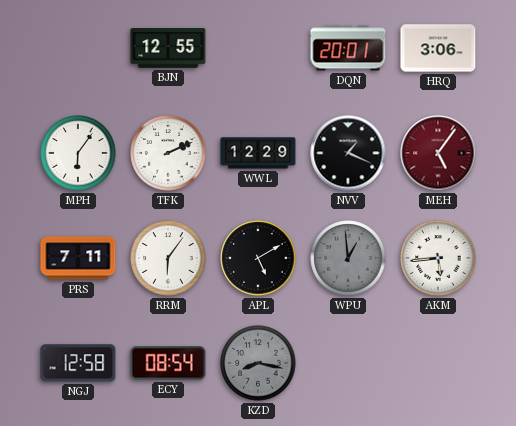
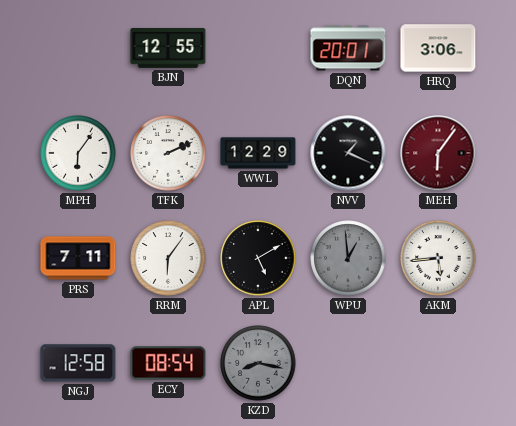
MEH: 5:06 -> 6:06 (438, 153)
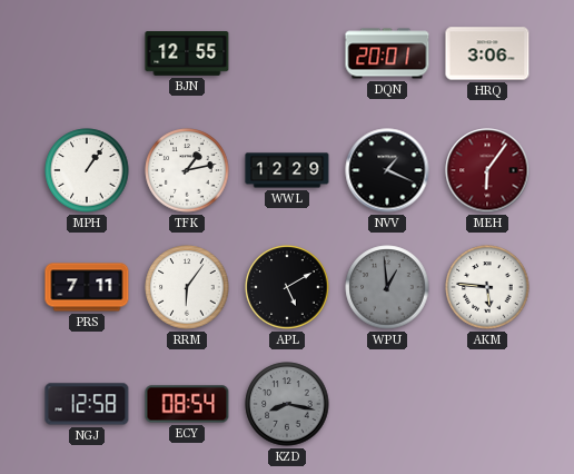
MPH: 6:06 -> 1:06 (87, 170)
TFK: 2:11 -> 1:13 (187, 170)
AKM: 5:44 -> 5:46 (487, 287)
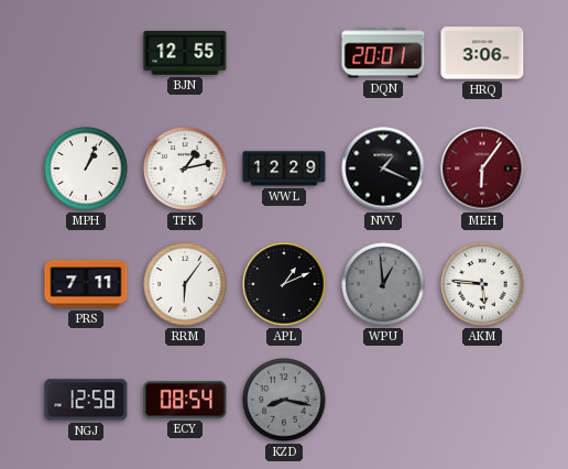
MPH: 1:06 -> 1:04 (86, 168)
APL: 5:10 -> 1:11 (284, 284)
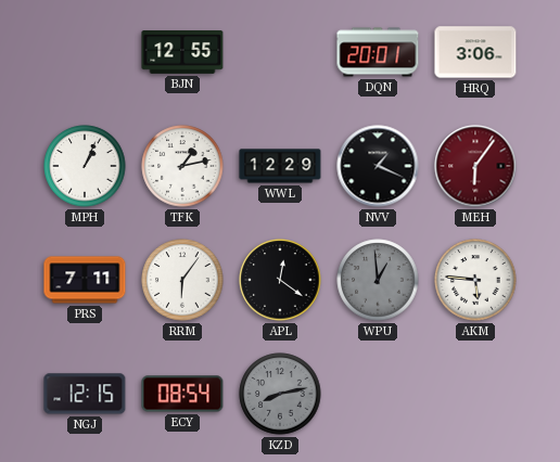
APL: 1:11 -> 12:21 (280, 280)
NGJ: 12:58 -> 12:15 (85, 394)
KZD: 8:17 -> 8:13 (280, 394)
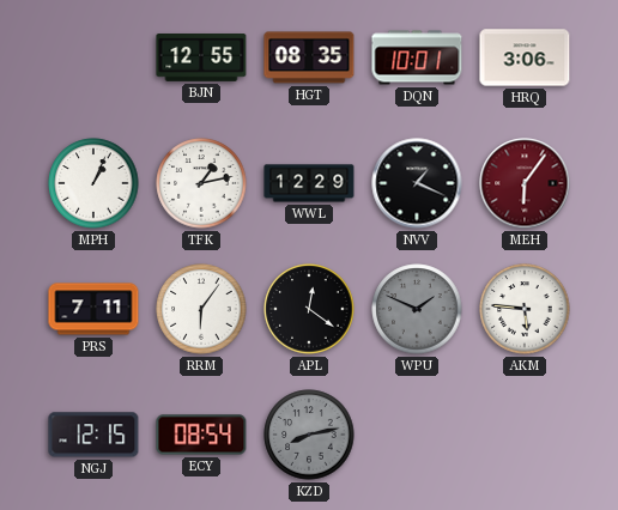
HGT: none -> 08:35 (309, 57)
DQN: 20:01 -> 10:01 (417, 57)
WPU: 12:59 -> 1:49 (417, 309)
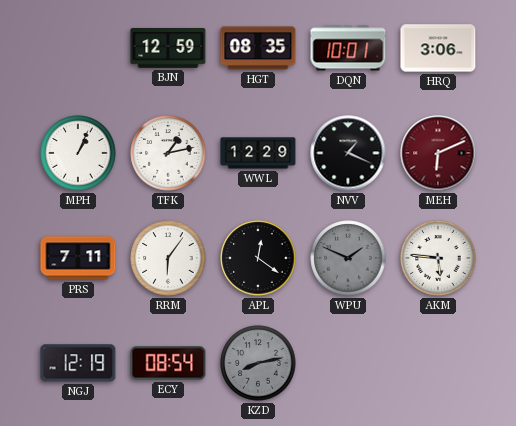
BJN: 12:55 -> 12:59 (168, 49)
MEH: 6:06 -> 6:11 (438, 153)
NGJ: 12:15 -> 12:19 (78, 363)
